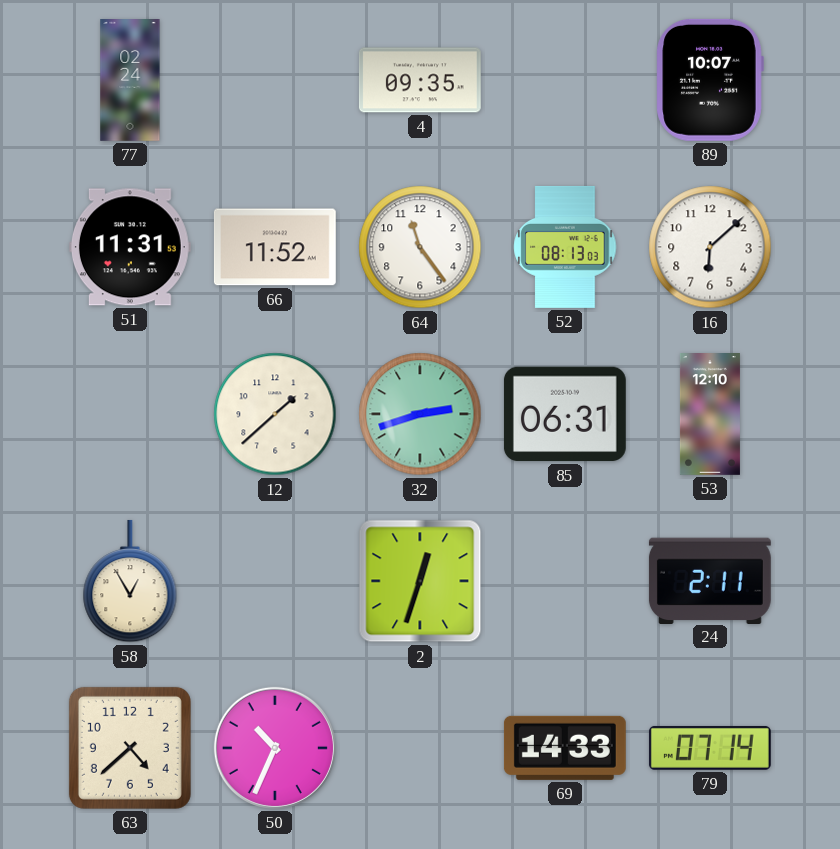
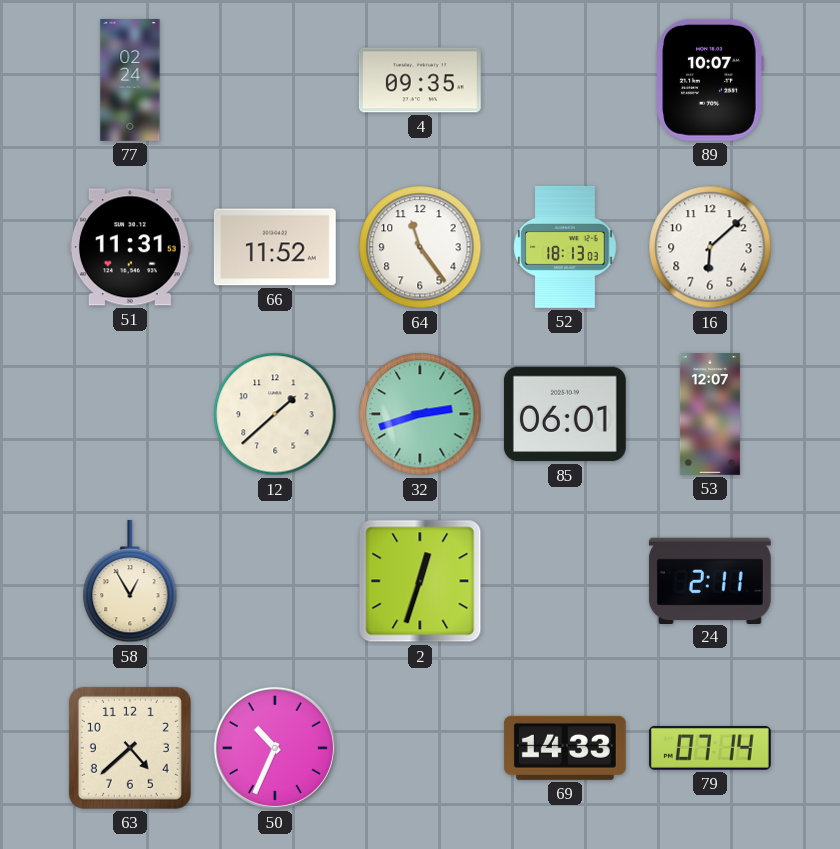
52: 08:13 -> 18:13 (565, 247)
85: 06:31 -> 06:01 (565, 414)
53: 12:10 -> 12:07 (710, 415)
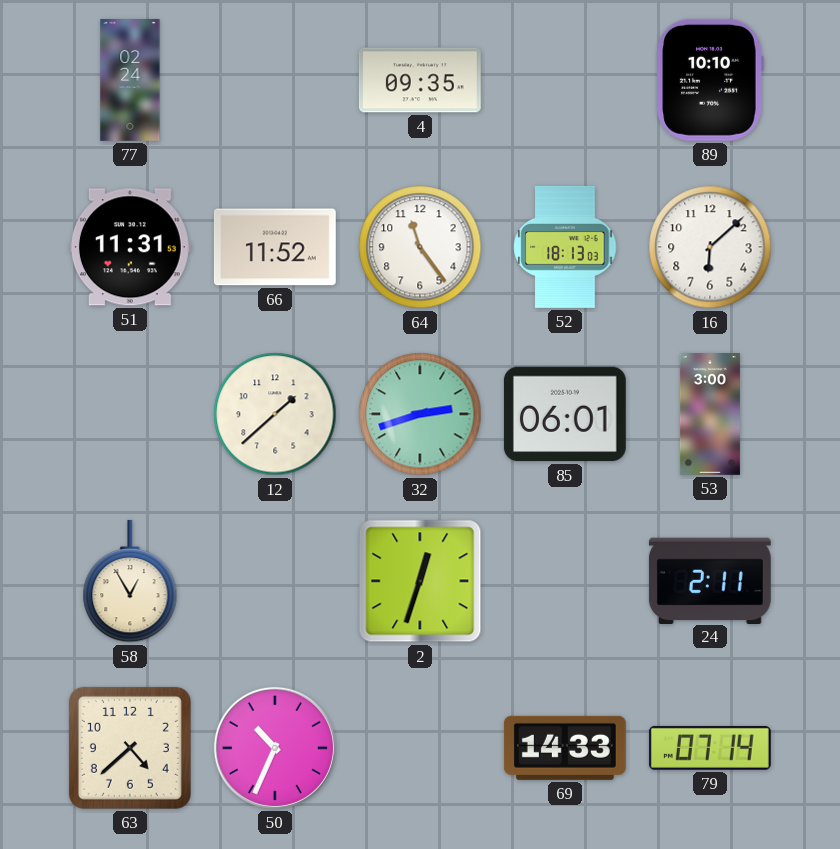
89: 10:07 -> 10:10 (710, 80)
53: 12:07 -> 3:00 (710, 415)
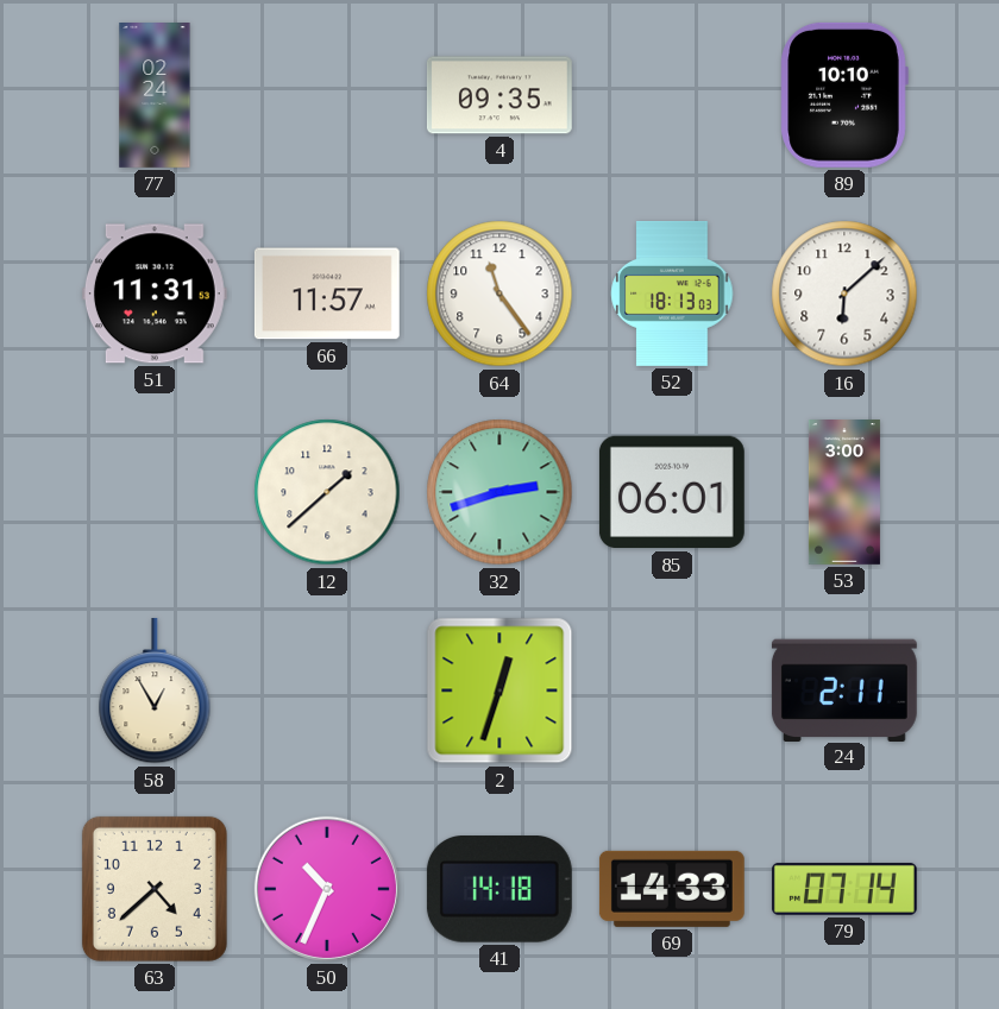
66: 11:52 -> 11:57 (327, 294)
41: none -> 14:18 (499, 890)
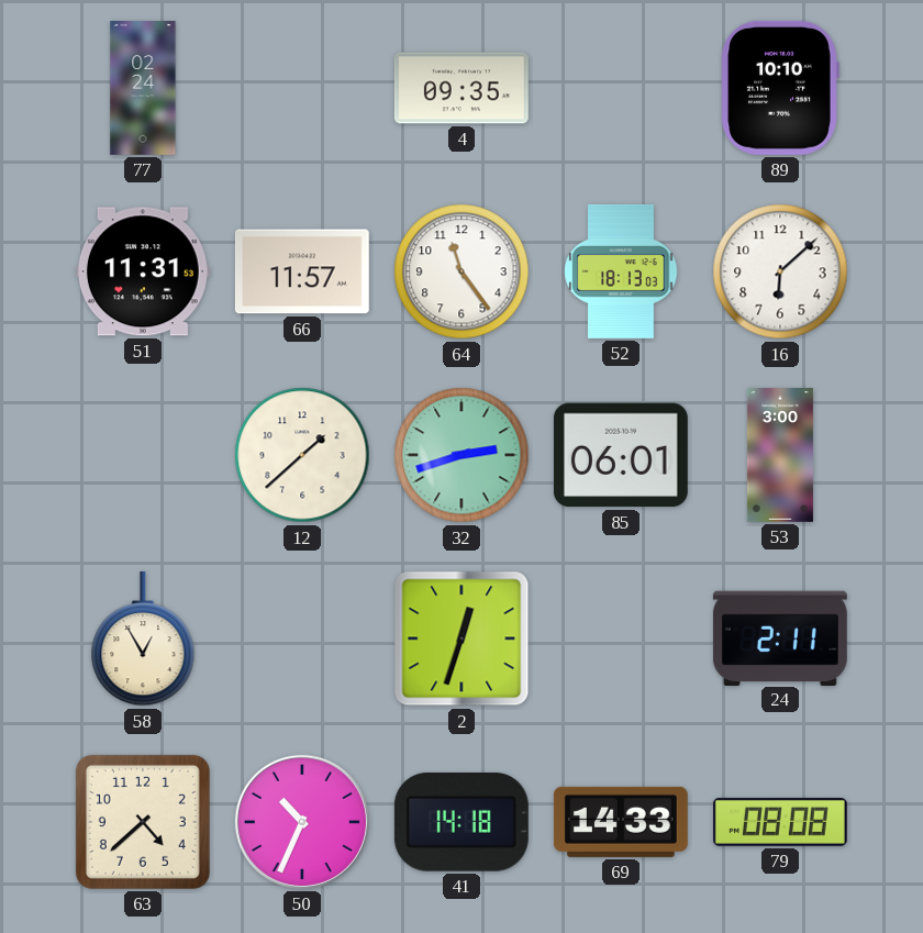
79: 07:14 -> 08:08 (780, 822)
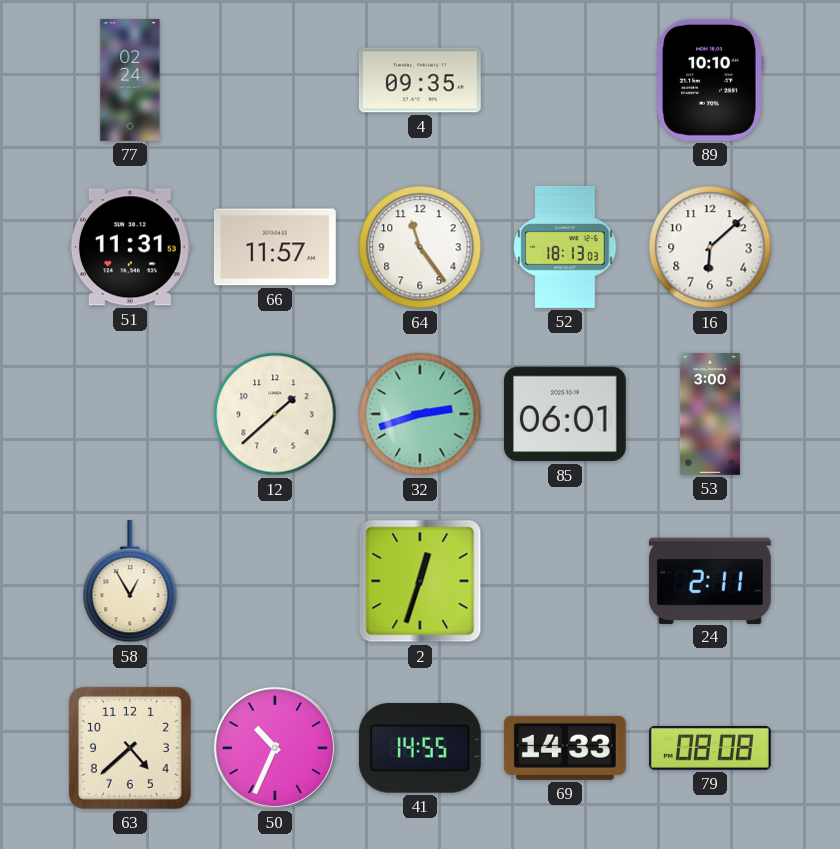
41: 14:18 -> 14:55 (420, 749)
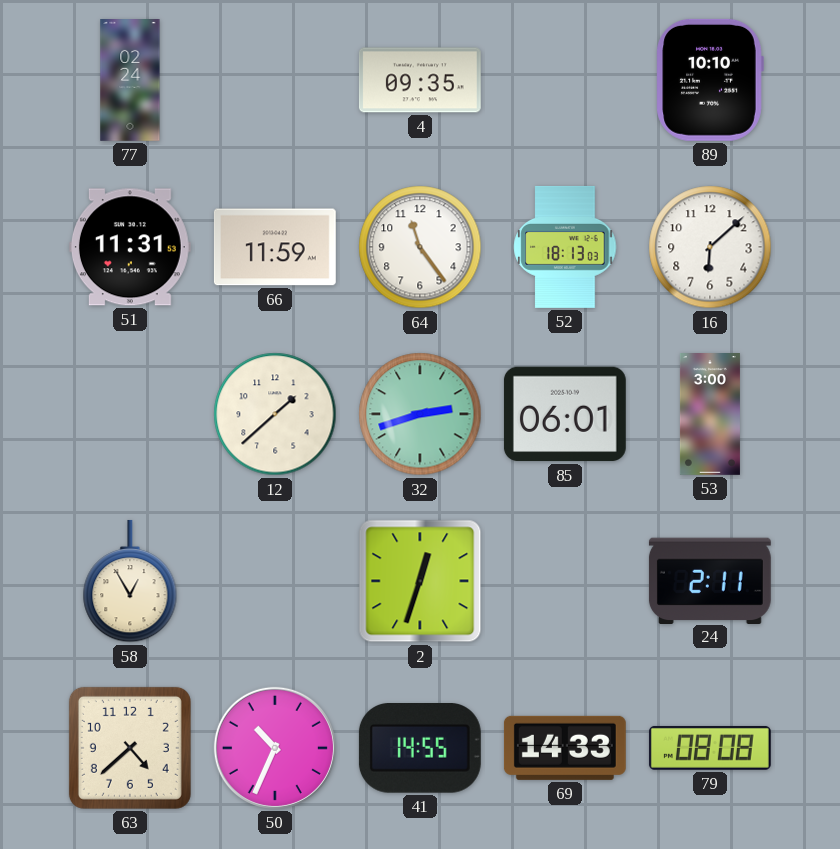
66: 11:57 -> 11:59 (275, 247)
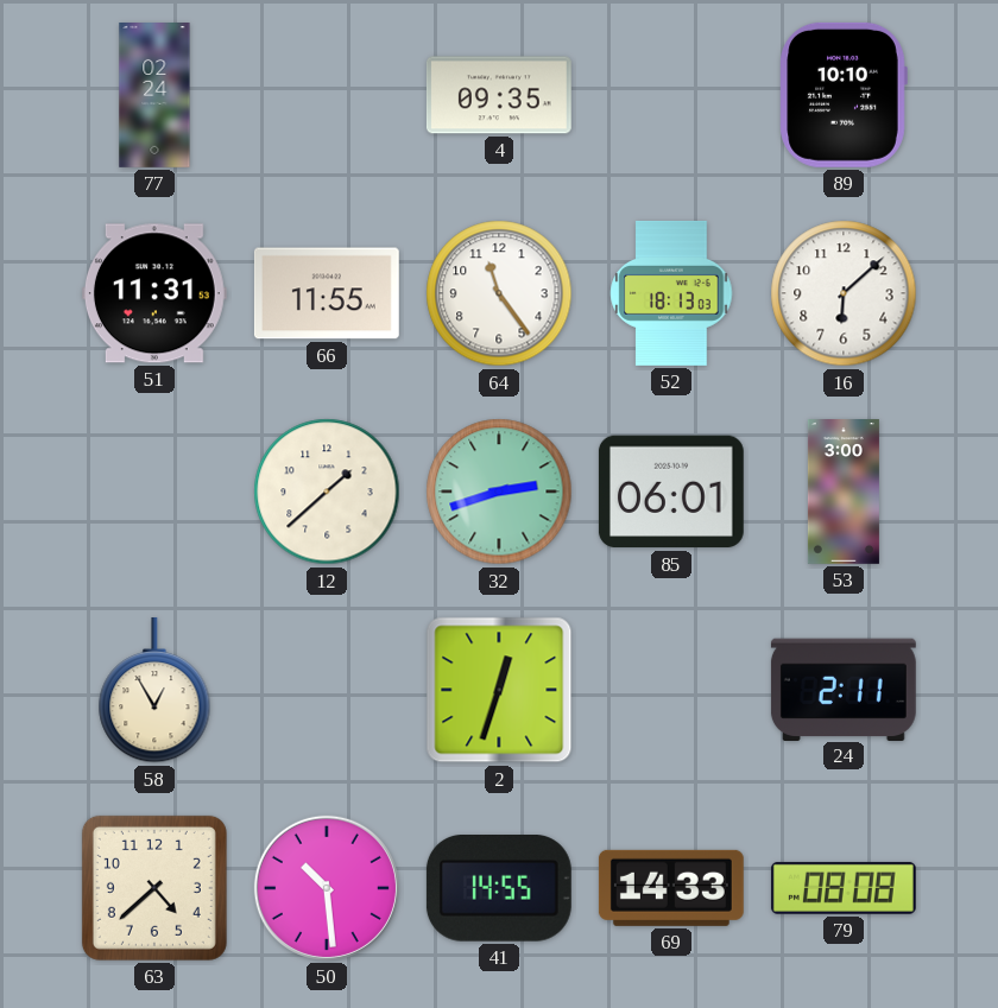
66: 11:59 -> 11:55 (327, 293)
50: 10:34 -> 10:29 (327, 888)
